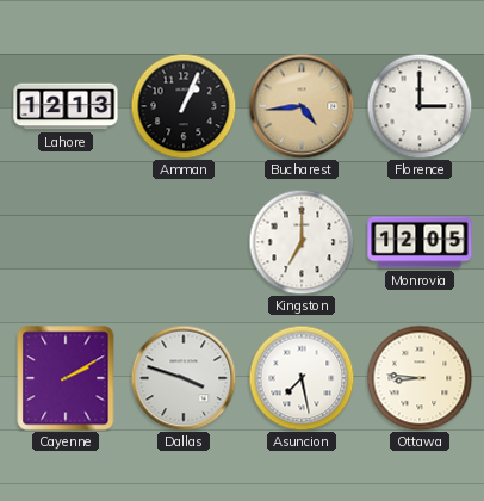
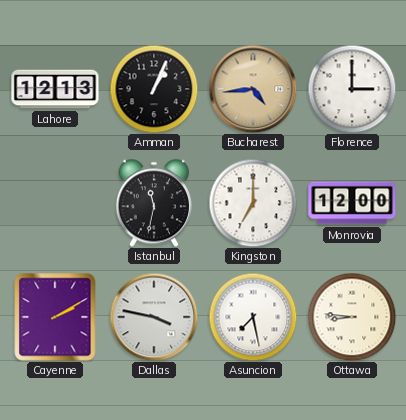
Istanbul: none -> 11:32 (154, 203)
Monrovia: 12:05 -> 12:00 (352, 203)
Dallas: 3:48 -> 3:47 (154, 317)
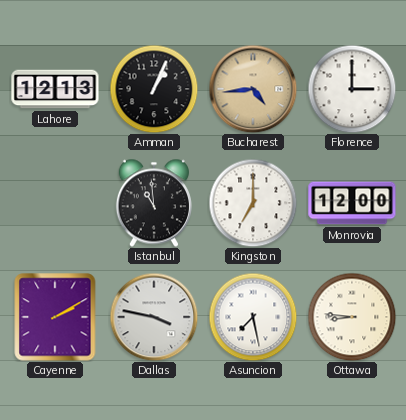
Istanbul: 11:32 -> 10:59 (154, 203)
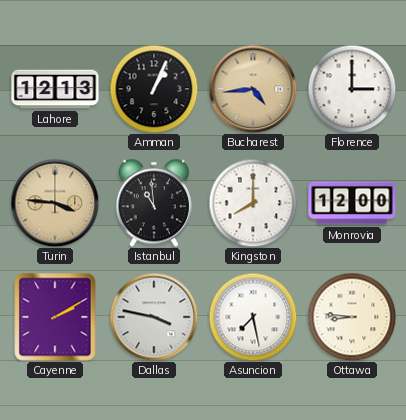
Turin: none -> 3:46 (55, 203)
Kingston: 7:00 -> 8:00 (253, 203)
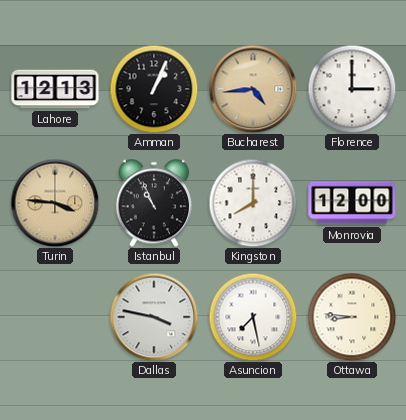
Istanbul: 10:59 -> 10:56 (154, 203)
Cayenne: 2:10 -> none (55, 317)
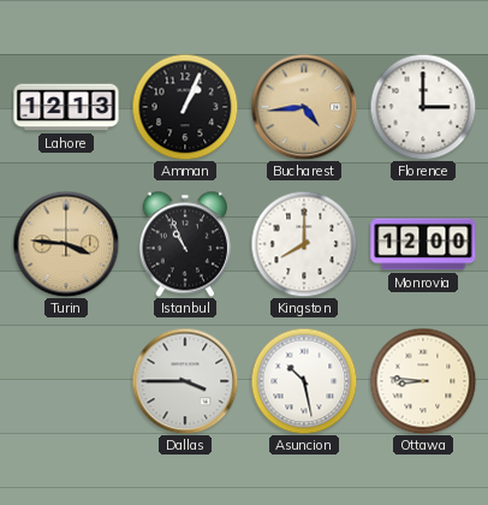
Dallas: 3:47 -> 3:45 (185, 381)
Asuncion: 7:28 -> 10:28 (304, 381)
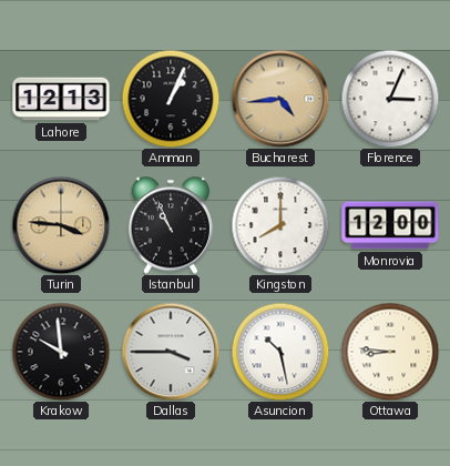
Florence: 3:00 -> 3:04 (390, 99)
Krakow: none -> 9:59 (61, 352)
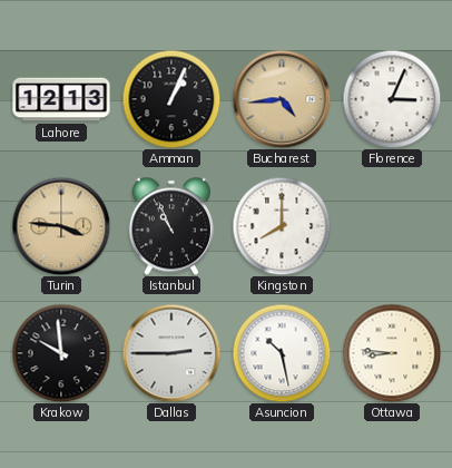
Monrovia: 12:00 -> none (390, 225)
Dallas: 3:45 -> 2:45 (171, 353)
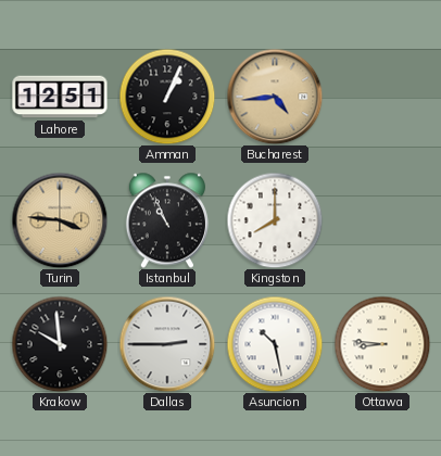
Lahore: 12:13 -> 12:51 (60, 97)
Florence: 3:04 -> none (392, 99)
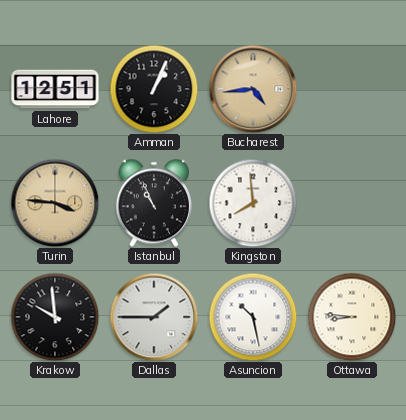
Kingston: 8:00 -> 7:59 (253, 203)
Dallas: 2:45 -> 1:45 (154, 317)
